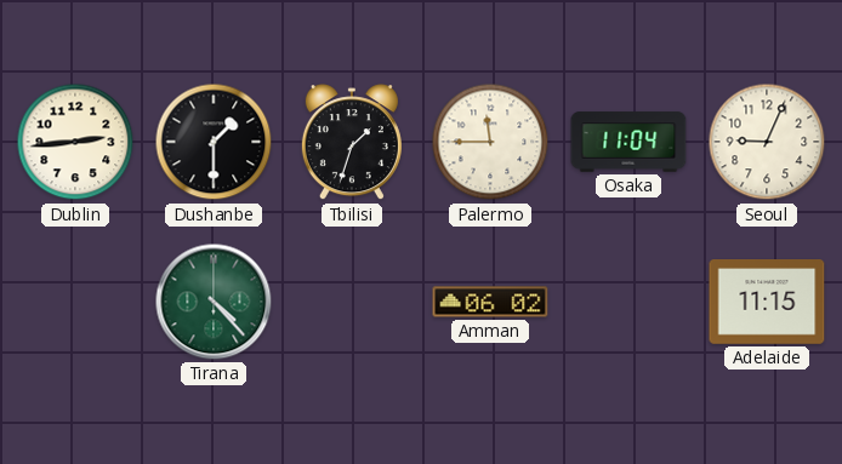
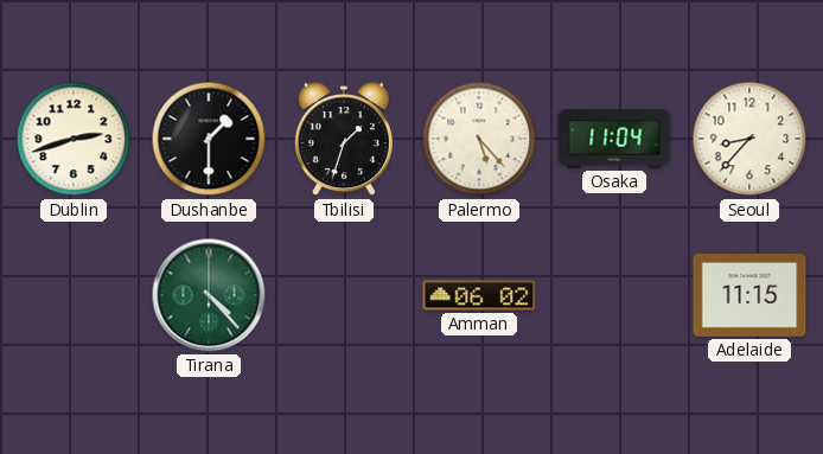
Dublin: 2:44 -> 2:42 (74, 139)
Palermo: 11:45 -> 5:23 (479, 139)
Seoul: 9:04 -> 8:37 (749, 139)
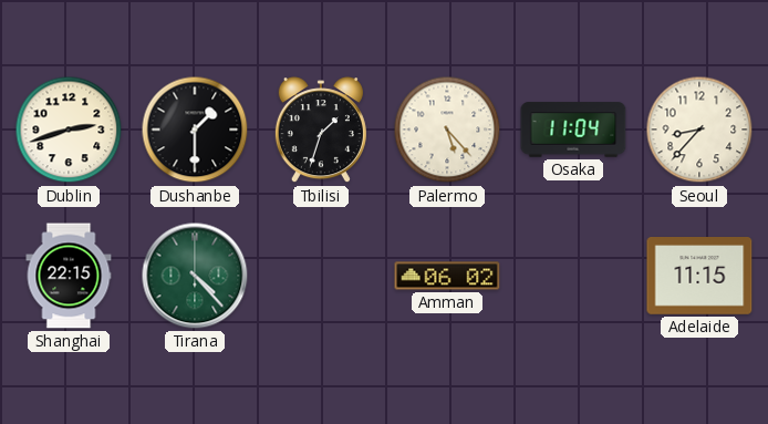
Shanghai: none -> 22:15 (69, 276)
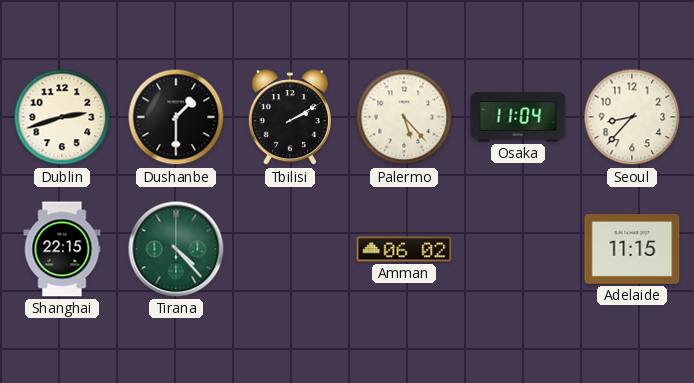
Tbilisi: 1:33 -> 2:10 (290, 118)
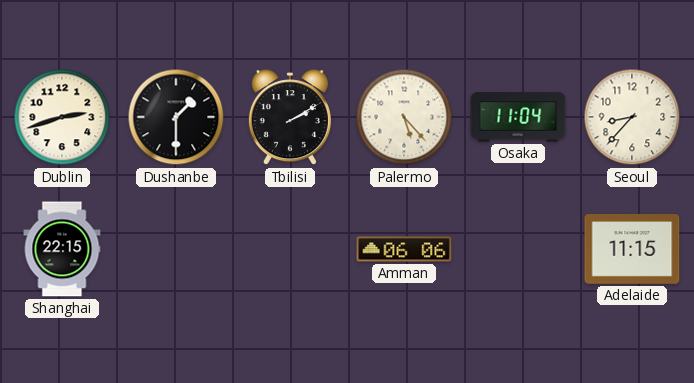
Tirana: 4:23 -> none (176, 249)
Amman: 06:02 -> 06:06 (404, 249)
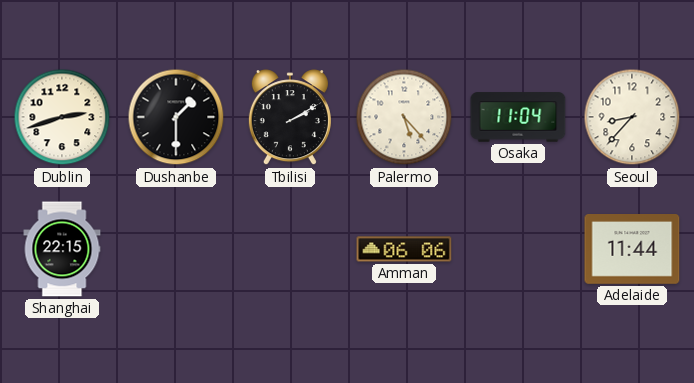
Adelaide: 11:15 -> 11:44 (632, 250)
